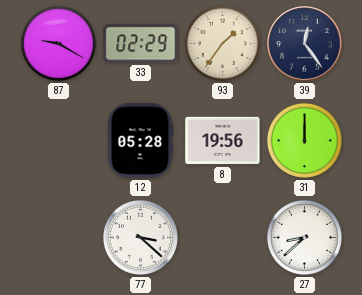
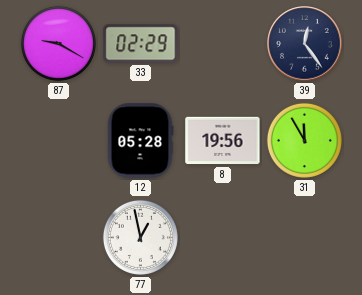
93: 1:36 -> none (222, 43)
31: 12:00 -> 11:55 (304, 140)
77: 3:22 -> 12:58 (140, 237)
27: 8:38 -> none (304, 237)
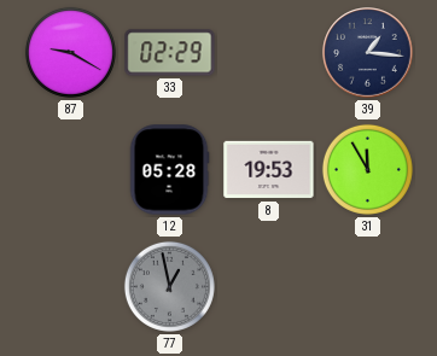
39: 12:24 -> 1:16 (368, 53)
8: 19:56 -> 19:53 (269, 170)
77 dial: white -> grey (169, 286)
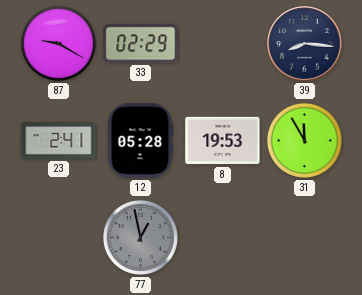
39: 1:16 -> 8:16 (305, 44)
23: none -> 2:41 (59, 141)
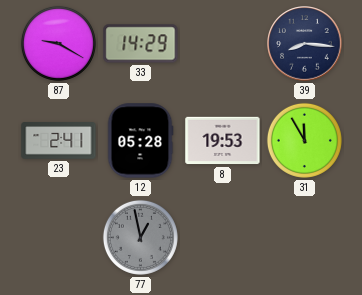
33: 02:29 -> 14:29 (141, 44)
